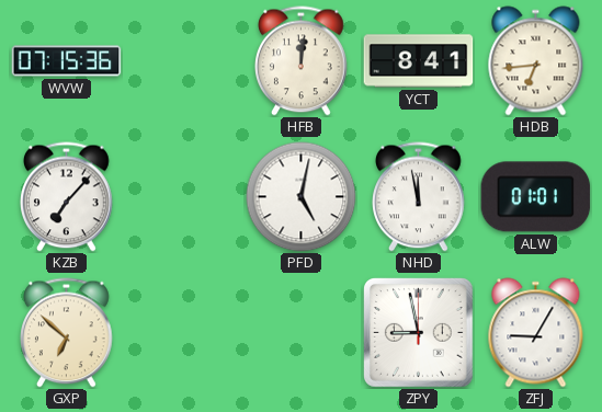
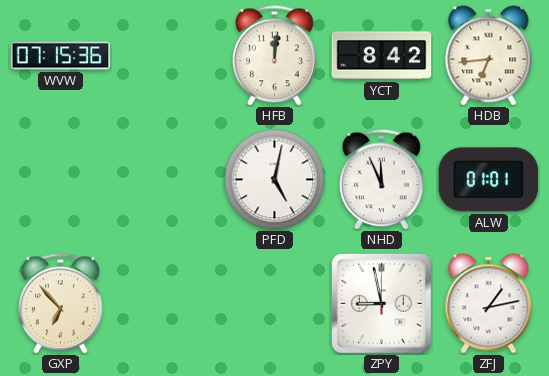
YCT: 8:41 -> 8:42 (382, 56)
KZB: 7:07 -> none (67, 197)
NHD: 11:58 -> 11:56 (382, 180)
GXP: 6:52 -> 6:53 (61, 304)
ZFJ: 9:05 -> 1:13 (489, 304)
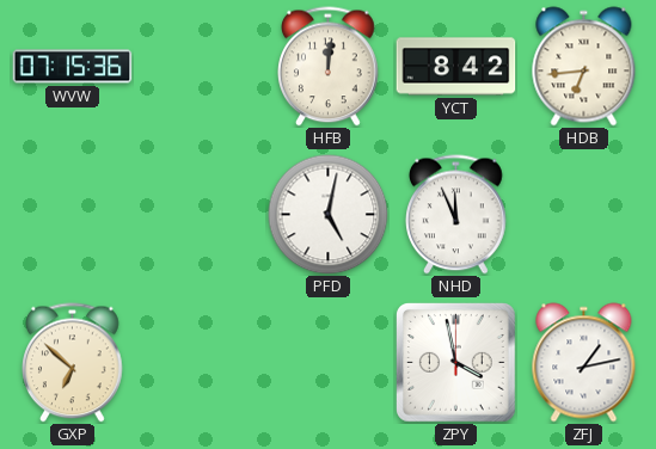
ALW: 01:01 -> none (489, 180)
GXP: 6:53 -> 6:52 (73, 363)
ZPY: 8:58 -> 3:58 (456, 363)
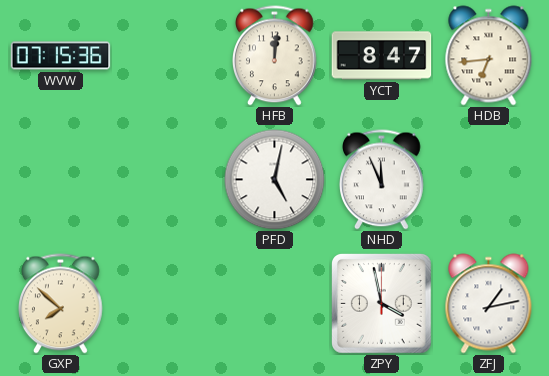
YCT: 8:42 -> 8:47 (382, 56)
GXP: 6:52 -> 7:52 (61, 304)
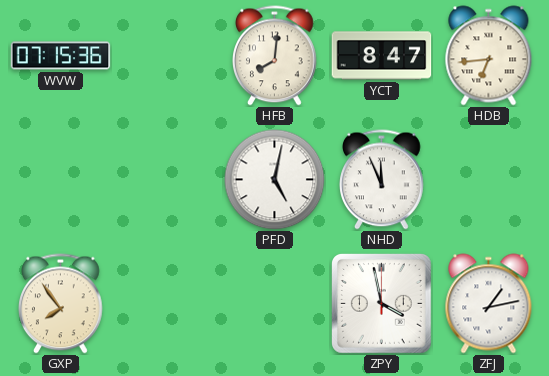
HFB: 12:01 -> 8:01 (275, 56)
GXP: 7:52 -> 7:54 (61, 304)
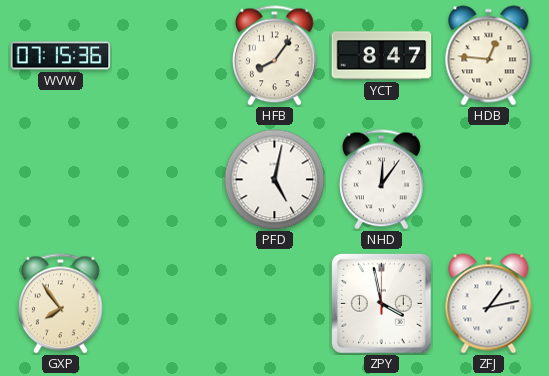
HFB: 8:01 -> 8:06 (275, 56)
HDB: 6:44 -> 12:46 (489, 56)
NHD: 11:56 -> 12:06 (382, 180)
